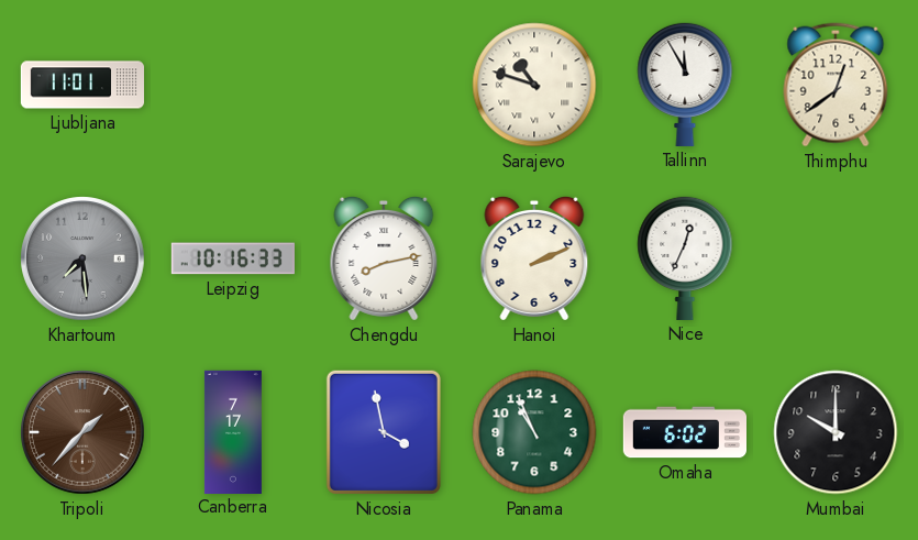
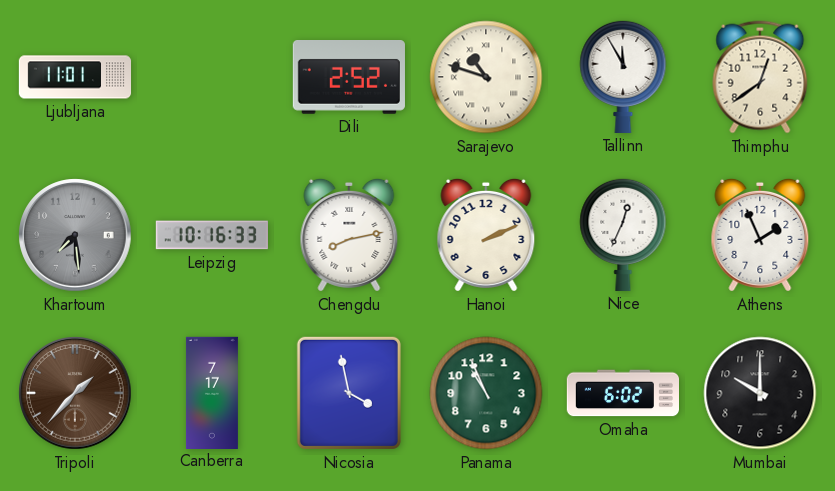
Dili: none -> 2:52 (349, 78)
Athens: none -> 1:56 (760, 235)
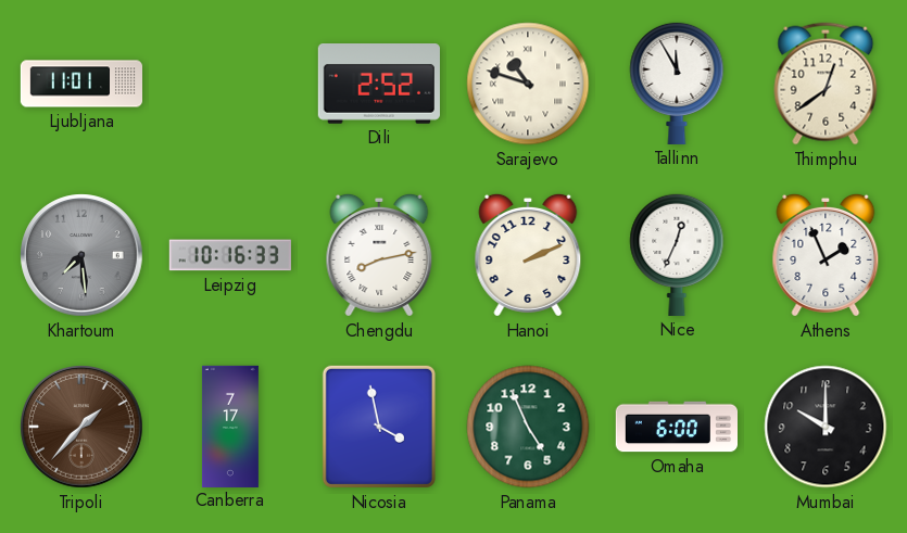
Panama: 10:56 -> 4:56 (528, 427)
Omaha: 6:02 -> 6:00 (676, 427)
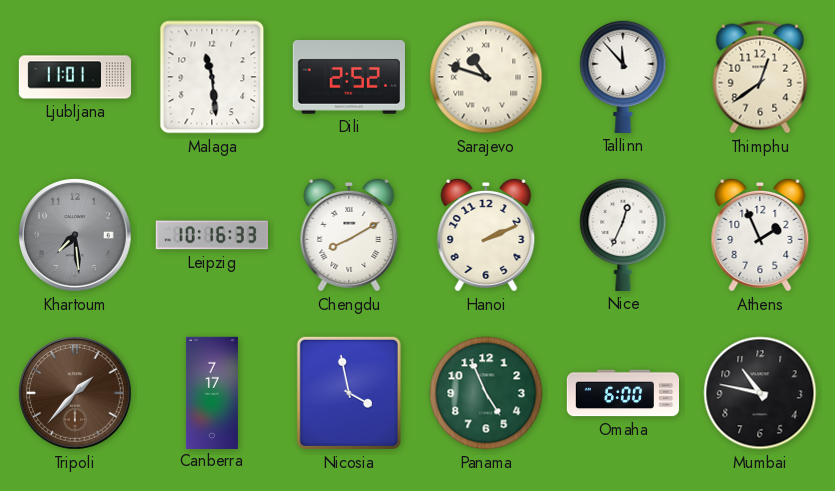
Malaga: none -> 11:29 (212, 77)
Tallinn: 11:55 -> 11:53 (623, 76)
Chengdu: 8:13 -> 8:10 (349, 235)
Mumbai: 10:00 -> 10:47 (760, 393)
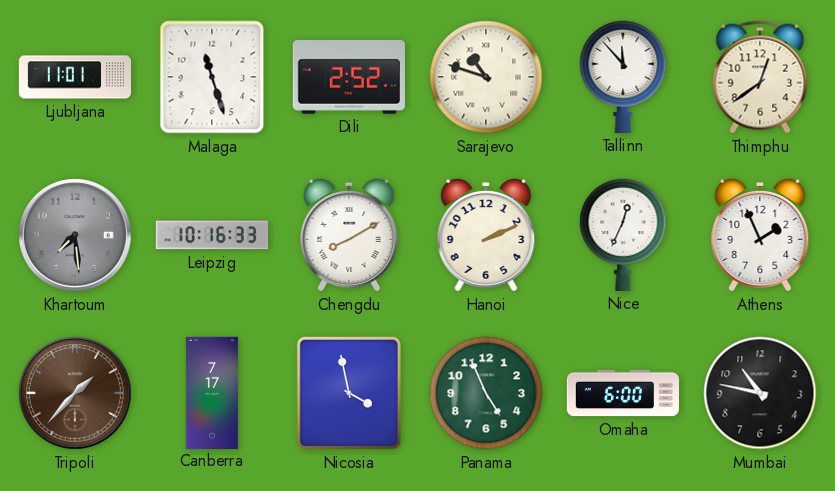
Malaga: 11:29 -> 11:27 (212, 77)
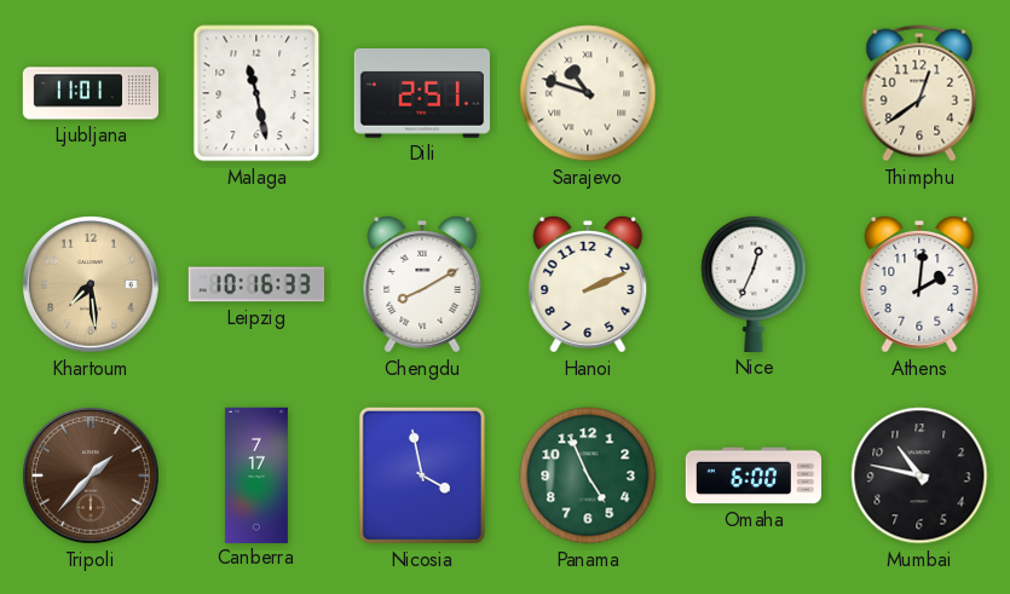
Malaga: 11:27 -> 11:28 (256, 93)
Dili: 2:52 -> 2:51 (422, 94)
Tallinn: 11:53 -> none (623, 76)
Khartoum dial: grey -> champagne (91, 284)
Athens: 1:56 -> 2:01 (919, 284)
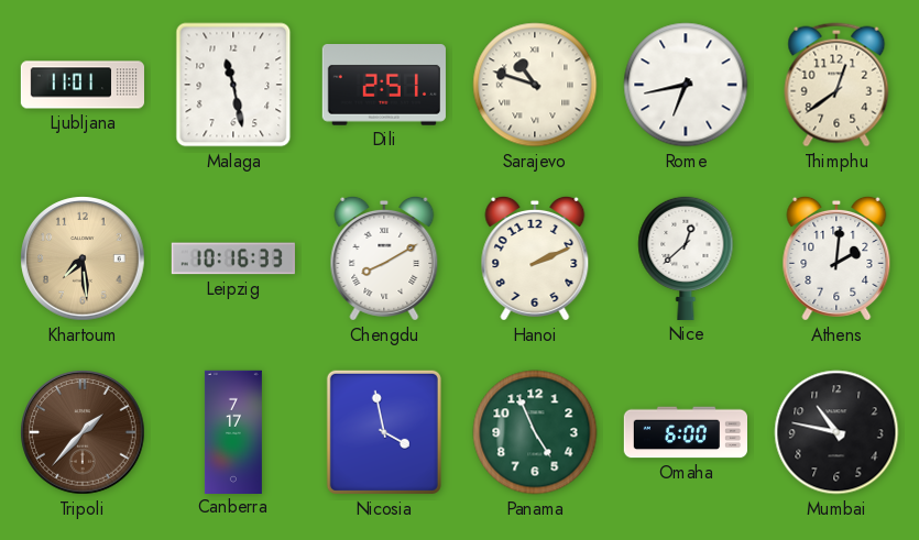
Rome: none -> 6:43 (686, 85)
Nice: 12:34 -> 12:38 (686, 257)
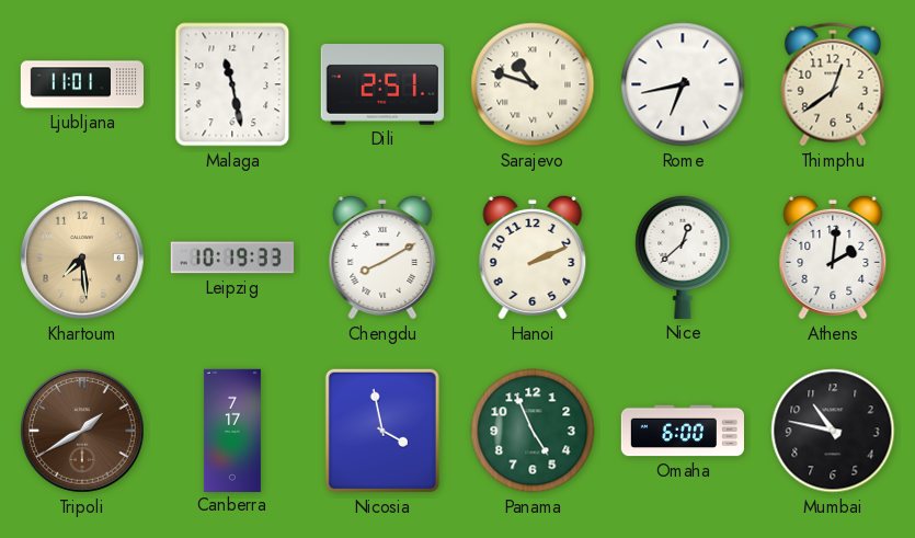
Leipzig: 10:16 -> 10:19 (232, 257)
Tripoli: 1:37 -> 1:40 (82, 431)
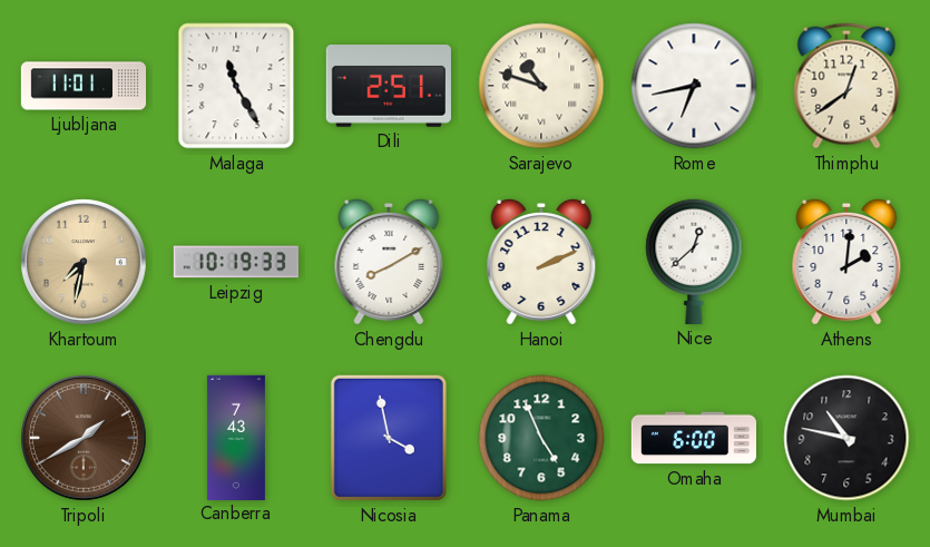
Malaga: 11:28 -> 11:25 (236, 86)
Khartoum: 7:29 -> 7:32 (84, 262)
Canberra: 7:17 -> 7:43 (236, 437)
